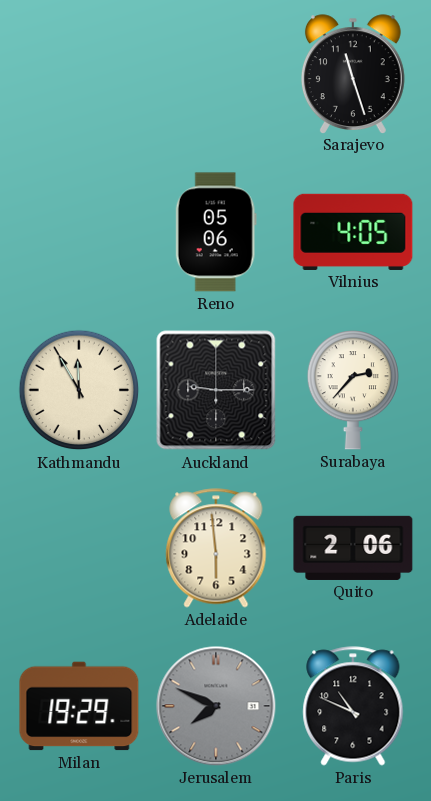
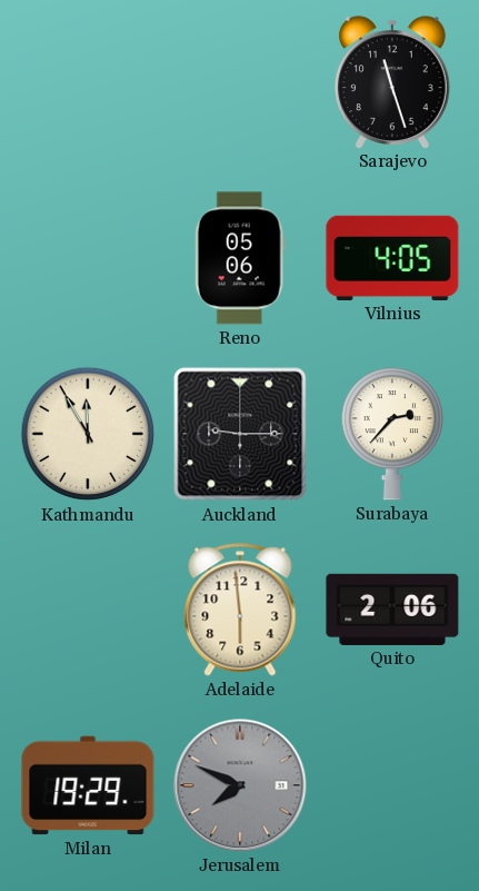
Paris: 10:49 -> none (353, 706)
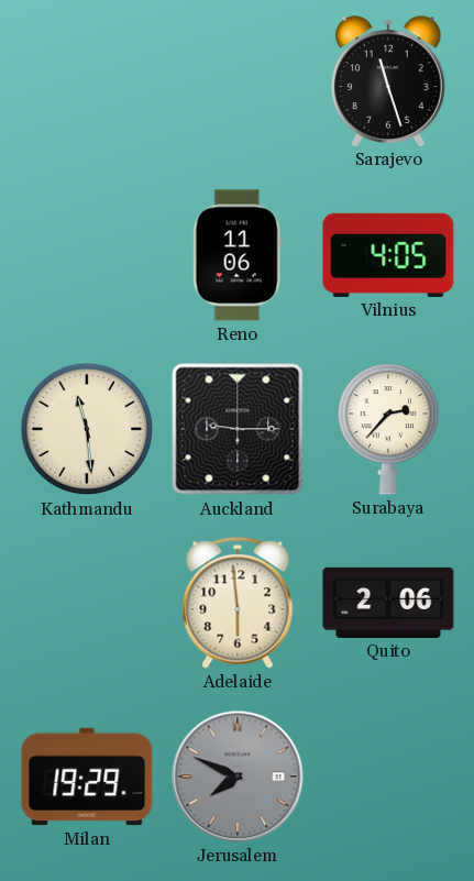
Reno: 05:06 -> 11:06 (238, 255)
Kathmandu: 11:55 -> 11:29 (87, 429)
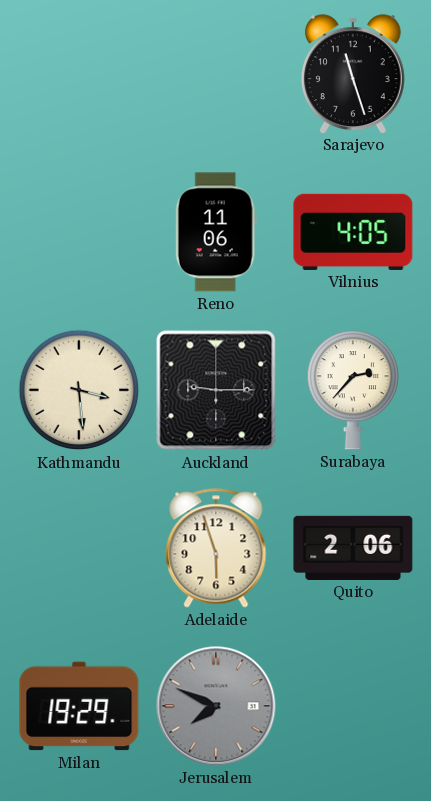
Kathmandu: 11:29 -> 3:29 (79, 390)
Adelaide: 5:59 -> 5:57 (216, 548)
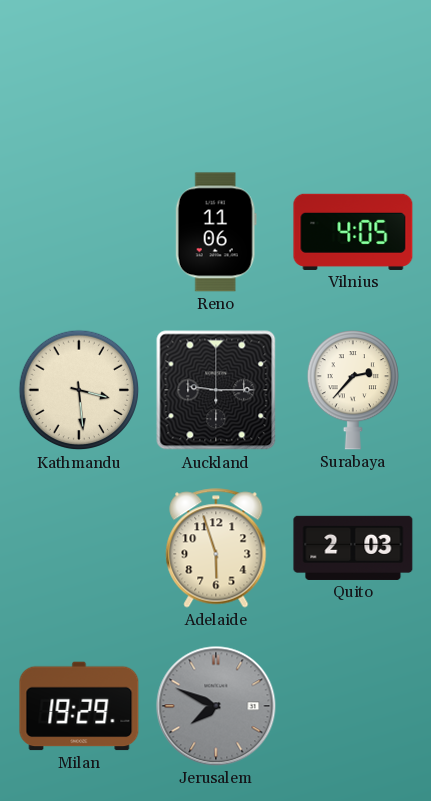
Sarajevo: 11:27 -> none (353, 74)
Quito: 2:06 -> 2:03 (353, 548)
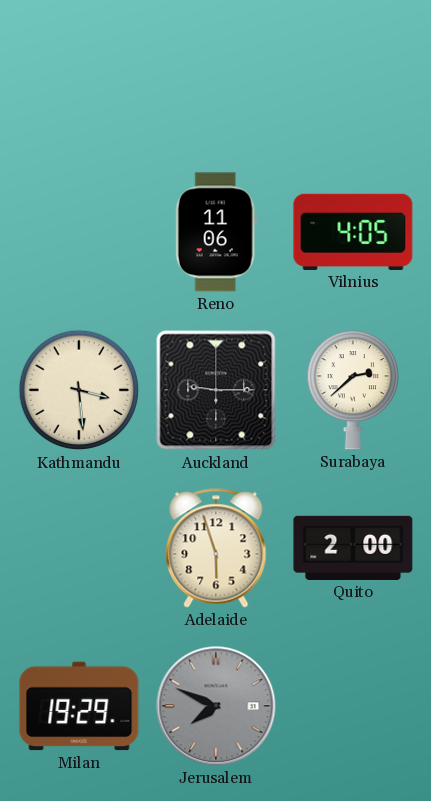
Surabaya: 2:37 -> 2:38 (352, 390)
Quito: 2:03 -> 2:00 (353, 548)
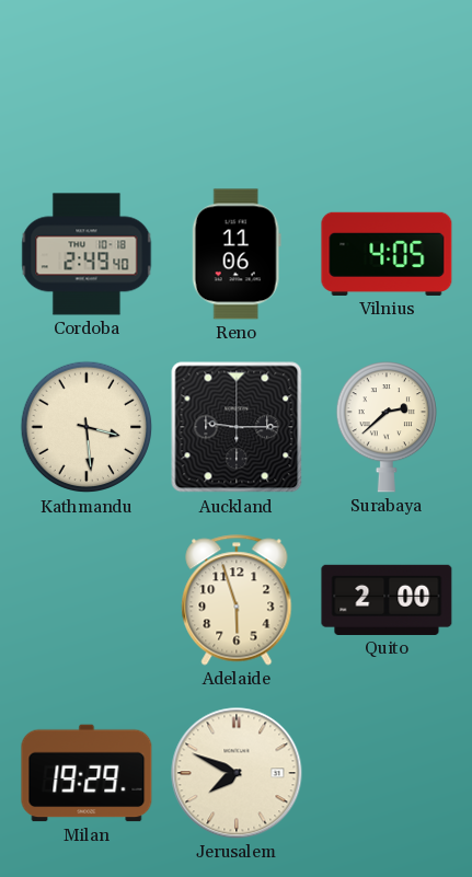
Cordoba: none -> 2:49 (87, 254)
Jerusalem dial: grey -> cream (237, 773)
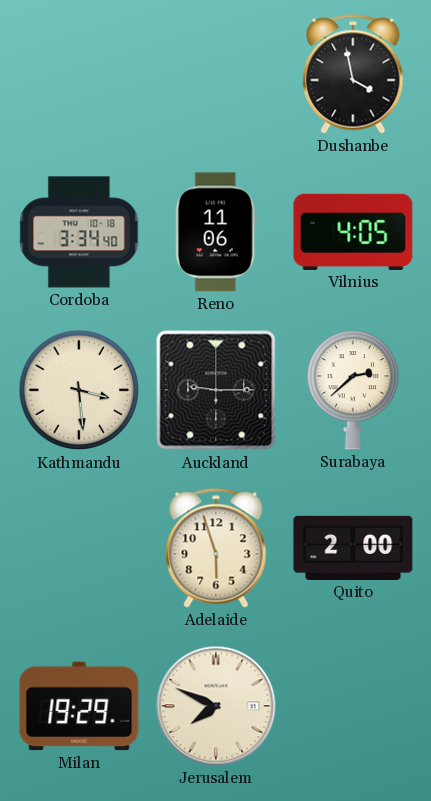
Dushanbe: none -> 3:58 (353, 74)
Cordoba: 2:49 -> 3:34 (79, 232)
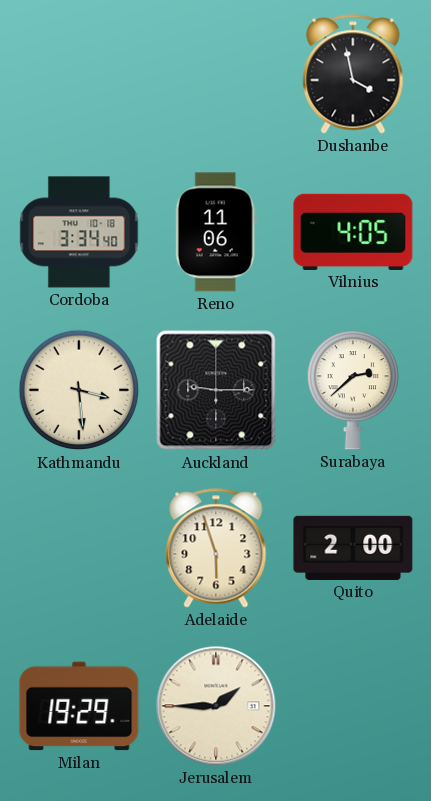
Jerusalem: 7:49 -> 1:45 (216, 706)
